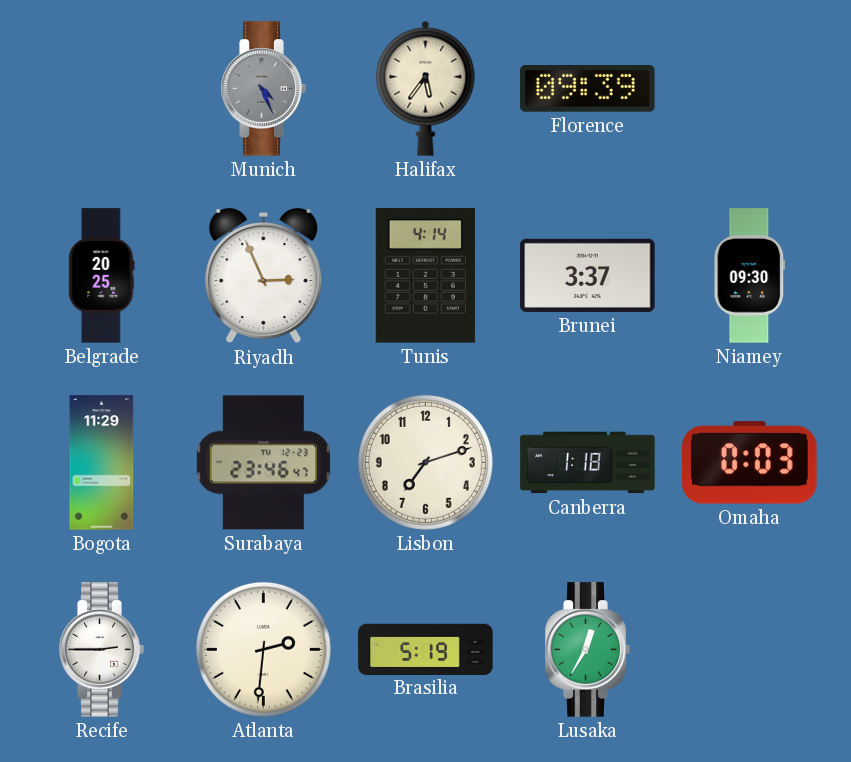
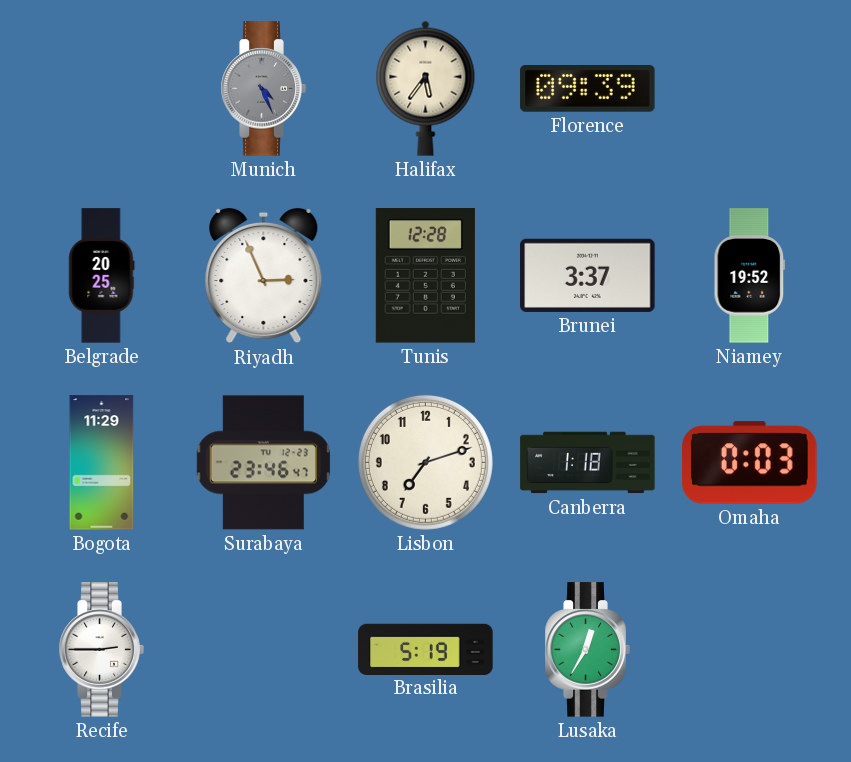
Tunis: 4:14 -> 12:28 (425, 276)
Niamey: 09:30 -> 19:52 (750, 276)
Atlanta: 2:31 -> none (263, 649)
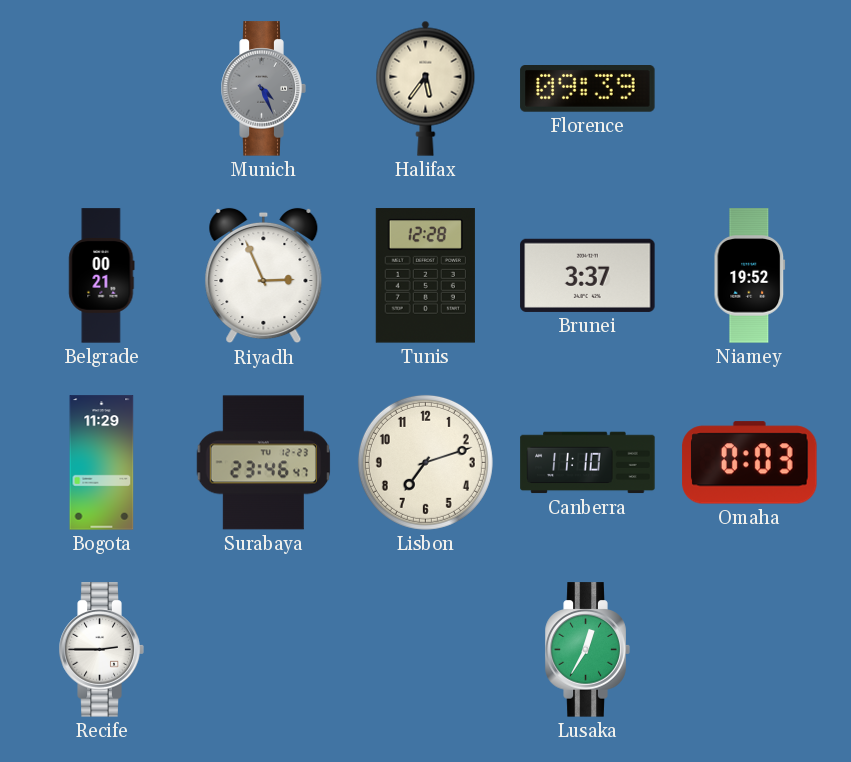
Belgrade: 20:25 -> 00:21 (102, 276)
Canberra: 1:18 -> 11:10 (588, 463)
Brasilia: 5:19 -> none (426, 649)
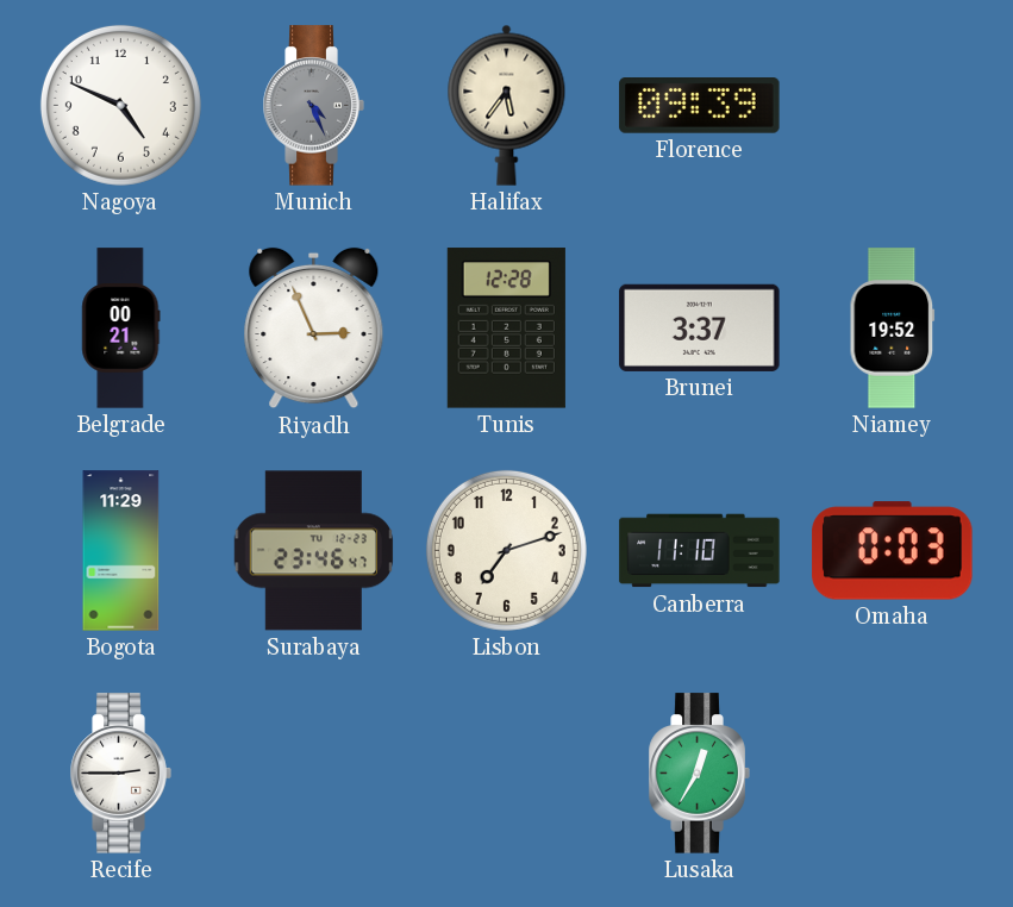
Nagoya: none -> 4:49 (120, 105)
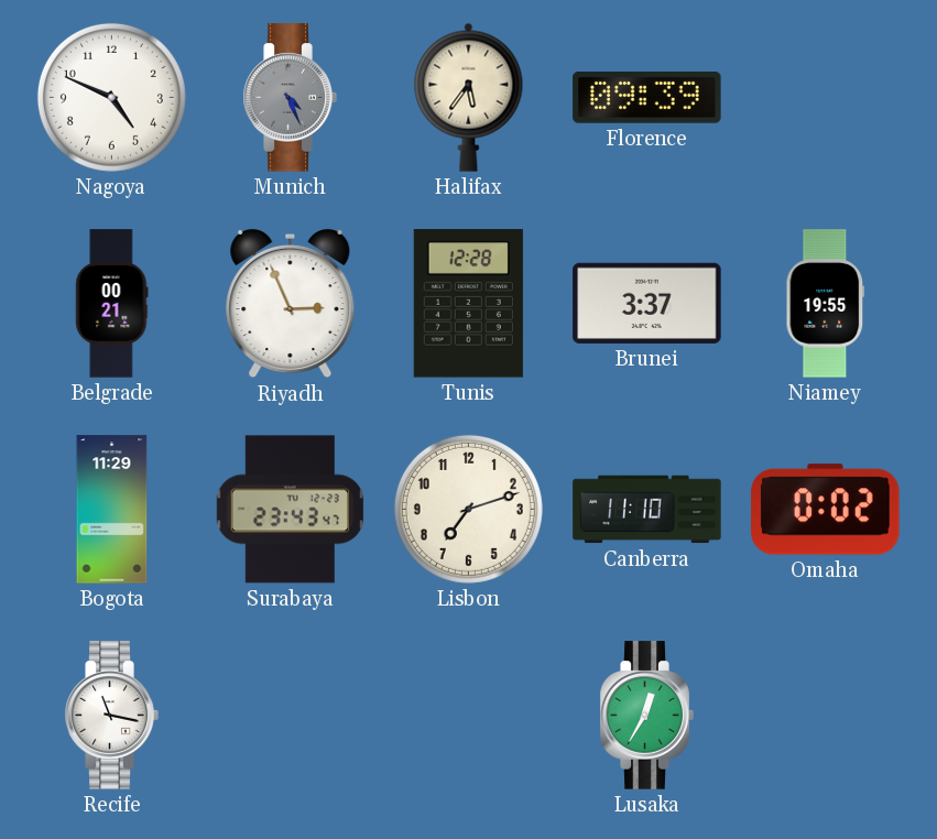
Niamey: 19:52 -> 19:55 (826, 304)
Surabaya: 23:46 -> 23:43 (290, 510)
Omaha: 0:03 -> 0:02 (826, 510)
Recife: 2:45 -> 11:17 (111, 716)
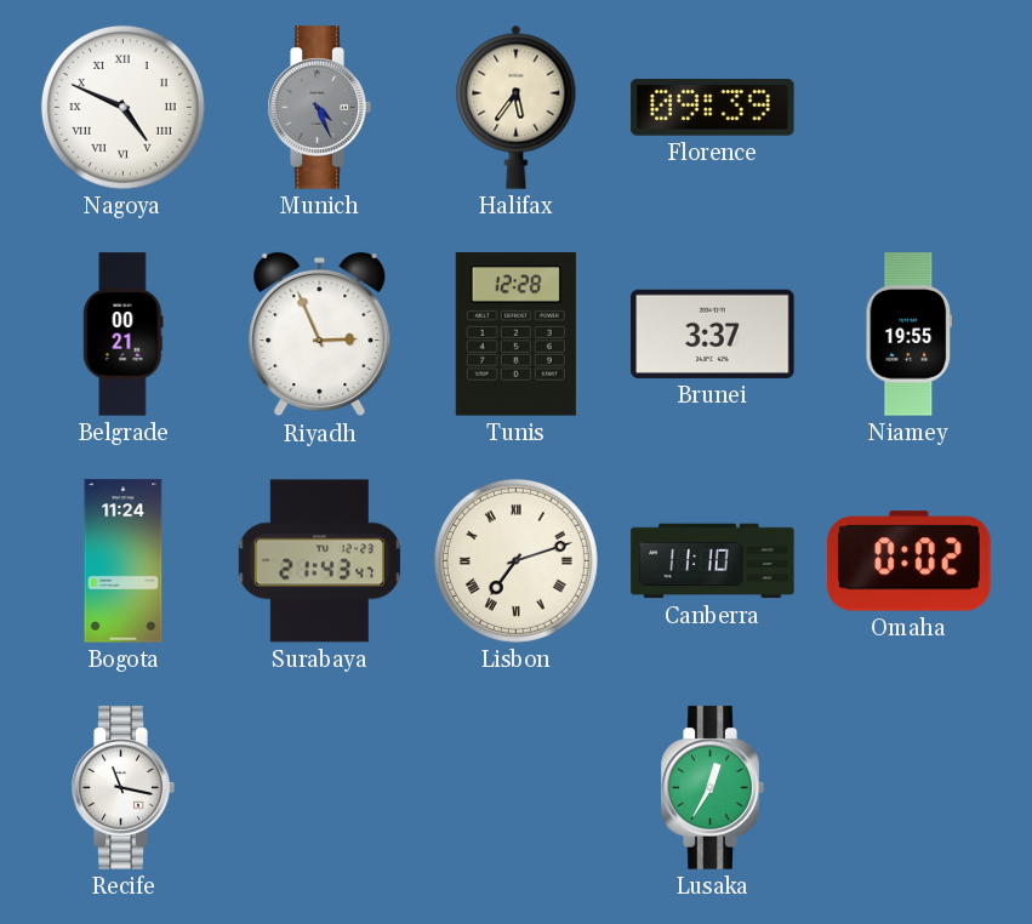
Nagoya numerals: Arabic -> Roman (122, 107)
Bogota: 11:29 -> 11:24 (124, 561)
Surabaya: 23:43 -> 21:43 (319, 561)
Lisbon numerals: Arabic -> Roman (515, 560)
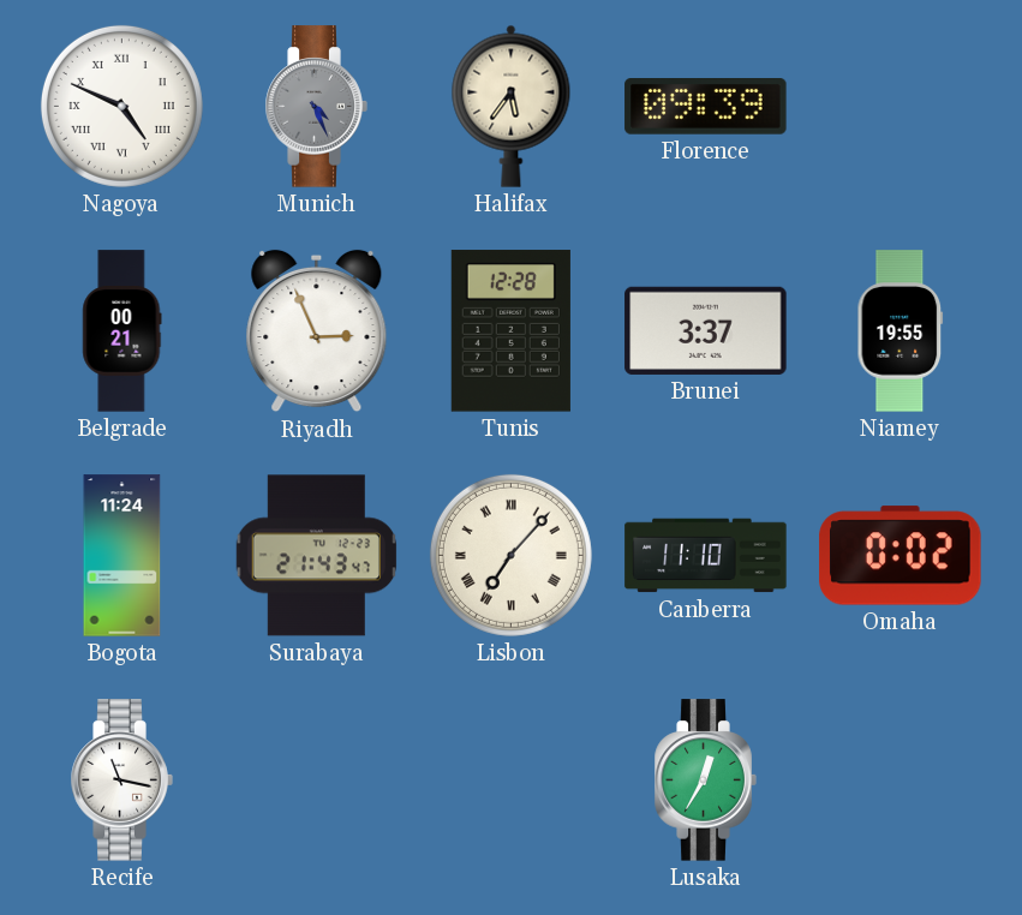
Lisbon: 7:12 -> 7:07 (510, 555)
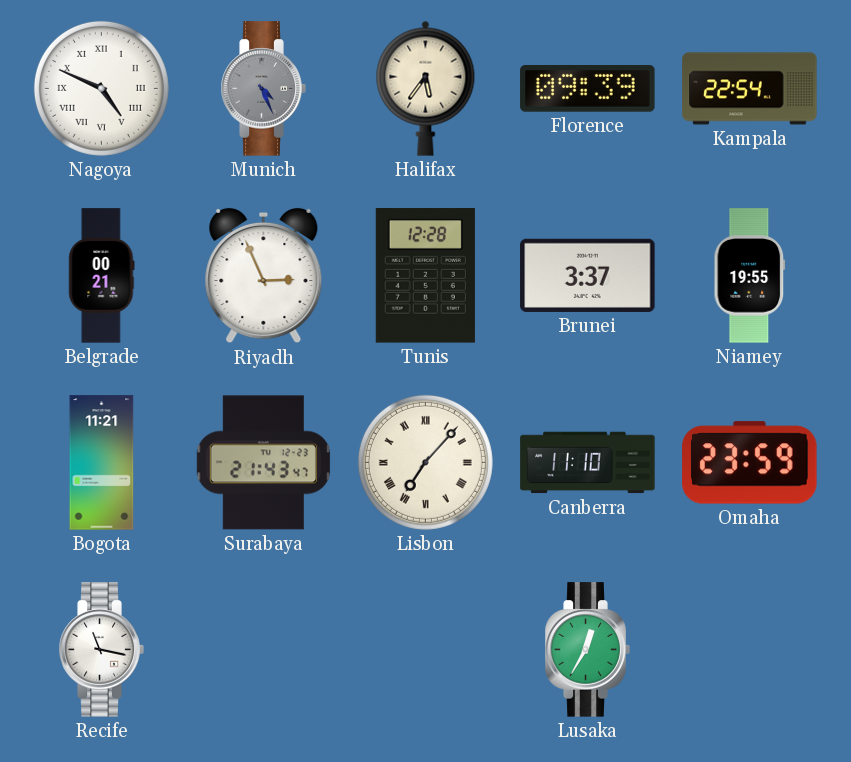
Kampala: none -> 22:54 (750, 89)
Bogota: 11:24 -> 11:21 (102, 463)
Omaha: 0:02 -> 23:59 (750, 463)
